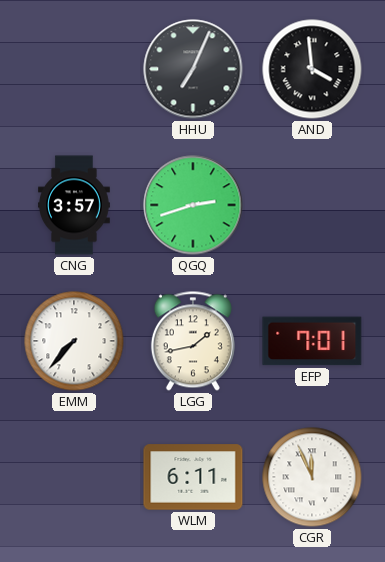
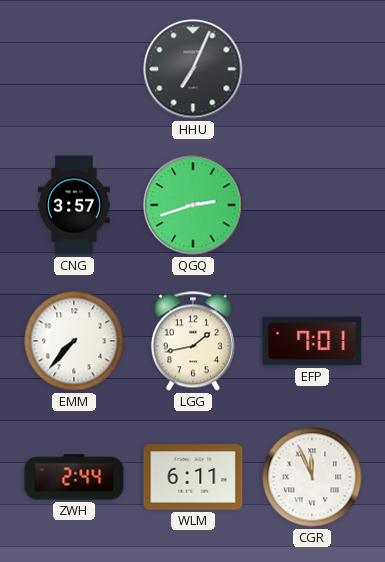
AND: 3:59 -> none (312, 69)
ZWH: none -> 2:44 (74, 477)
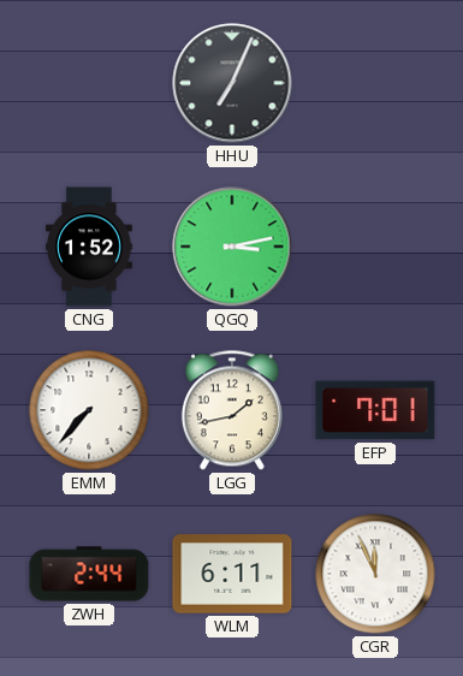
CNG: 3:57 -> 1:52 (90, 247)
QGQ: 2:42 -> 3:13 (232, 247)
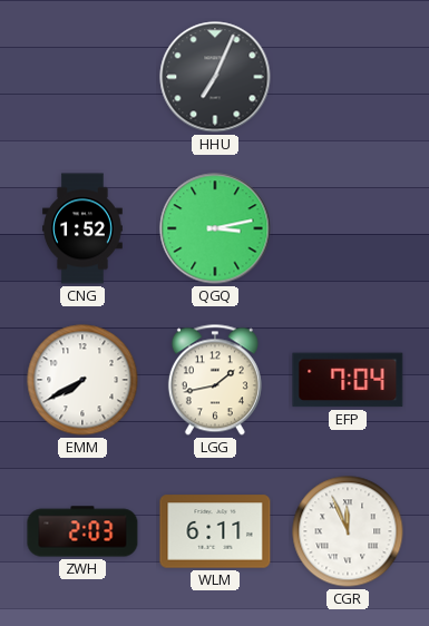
EMM: 7:37 -> 7:40 (82, 380)
EFP: 7:01 -> 7:04 (348, 380)
ZWH: 2:44 -> 2:03 (82, 531)
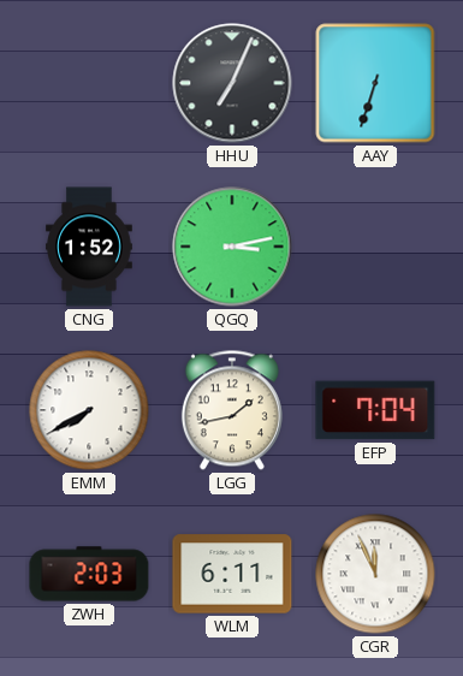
AAY: none -> 6:33 (375, 83)
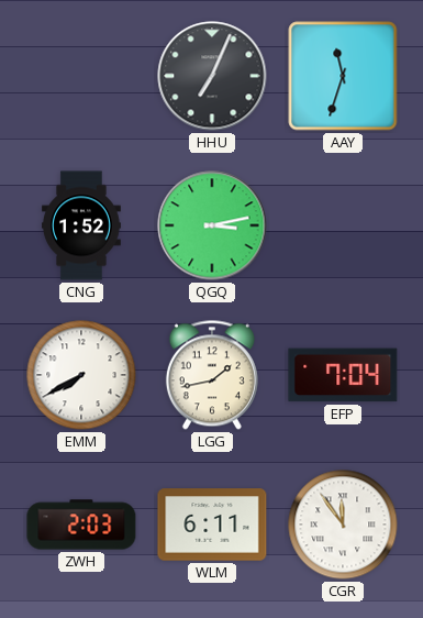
AAY: 6:33 -> 11:33 (343, 76)
CGR: 11:56 -> 11:54 (343, 525)
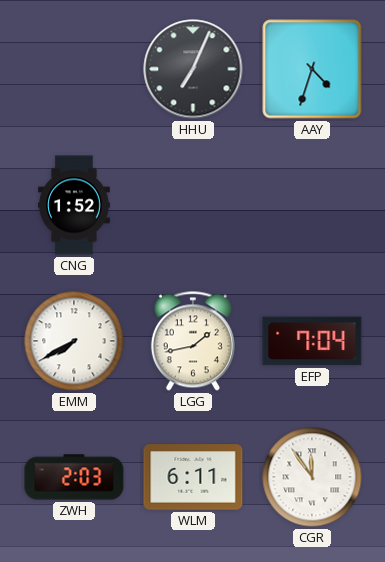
AAY: 11:33 -> 4:33 (312, 69)
QGQ: 3:13 -> none (212, 225)
